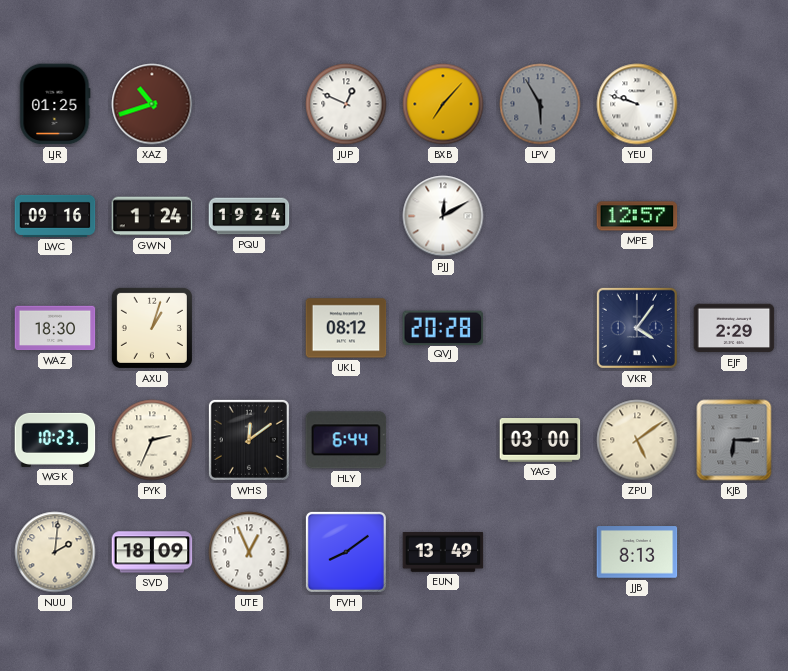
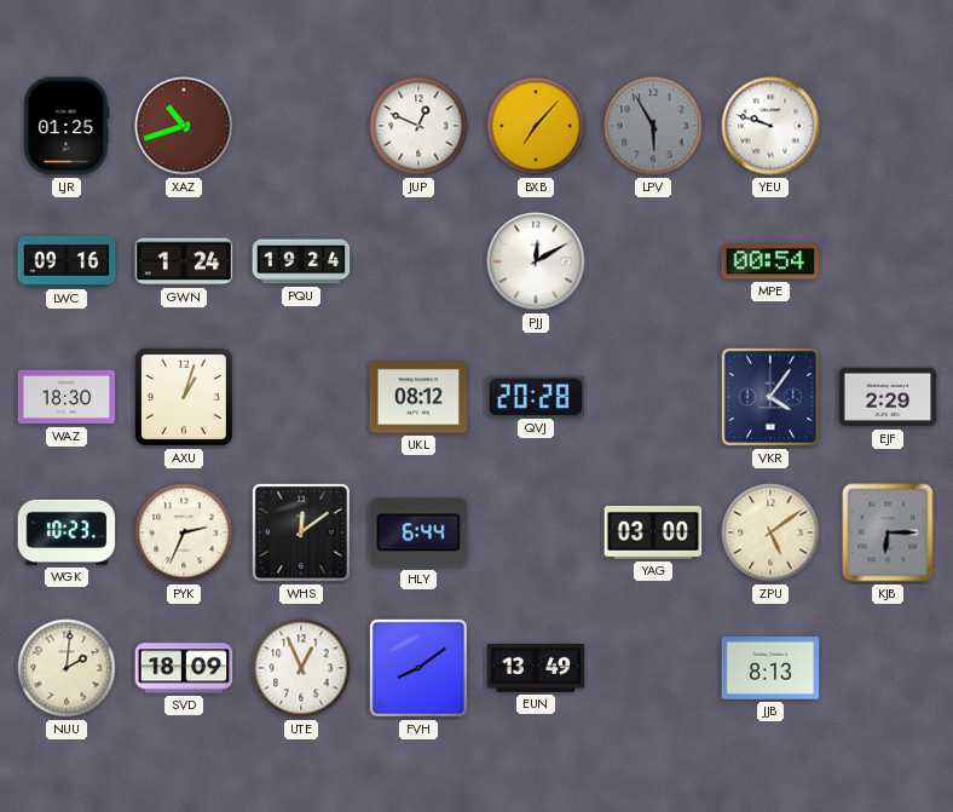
MPE: 12:57 -> 00:54 (770, 261)
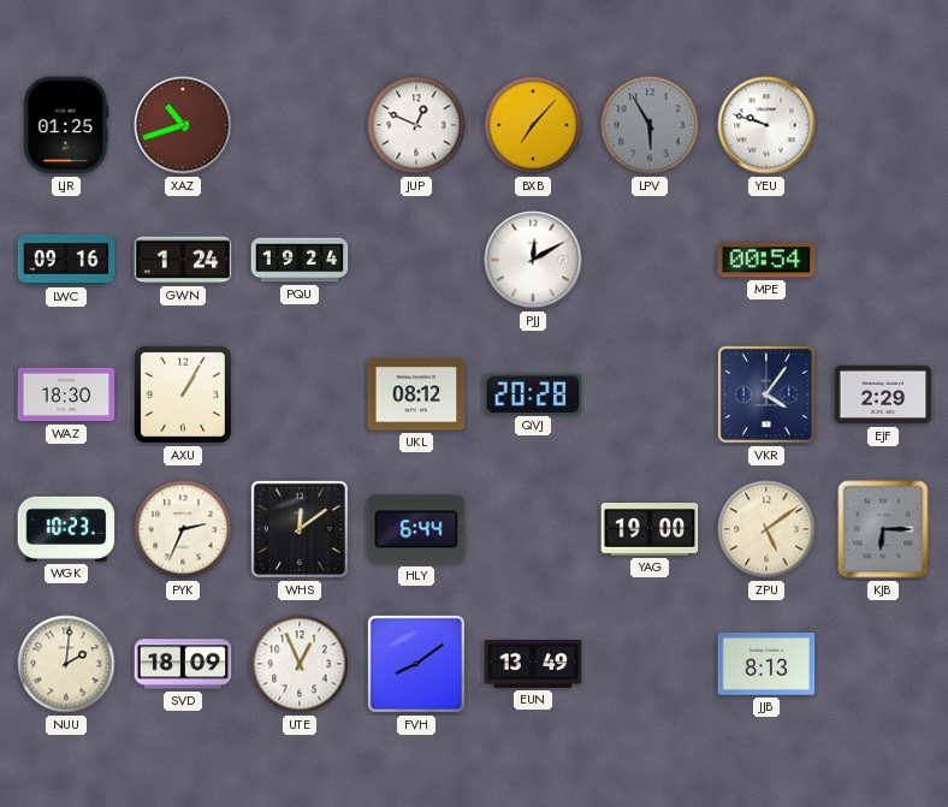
AXU: 1:03 -> 1:05 (183, 394)
YAG: 03:00 -> 19:00 (650, 530)
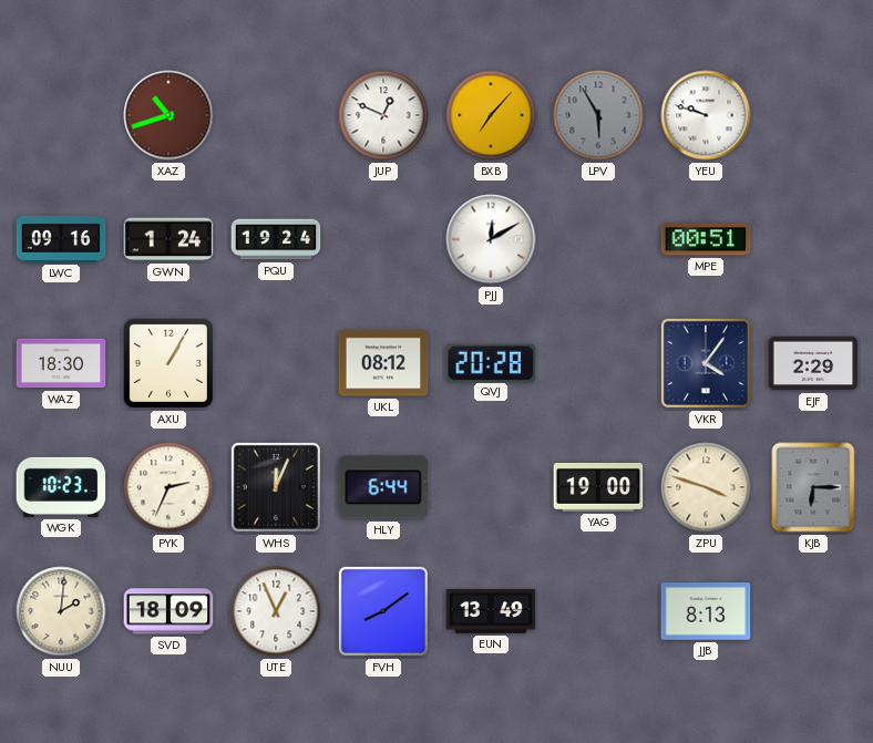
LJR: 01:25 -> none (66, 125)
MPE: 00:54 -> 00:51 (706, 239)
WHS: 12:09 -> 12:04 (276, 487)
ZPU: 5:09 -> 3:48 (706, 487)
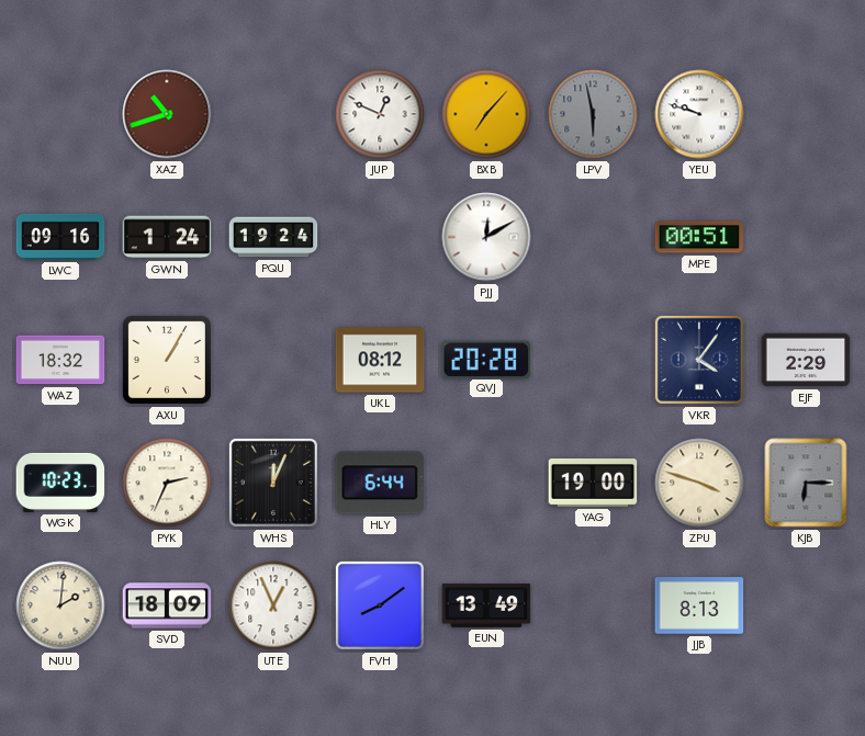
LPV: 5:55 -> 5:58 (593, 114)
WAZ: 18:30 -> 18:32 (60, 360)
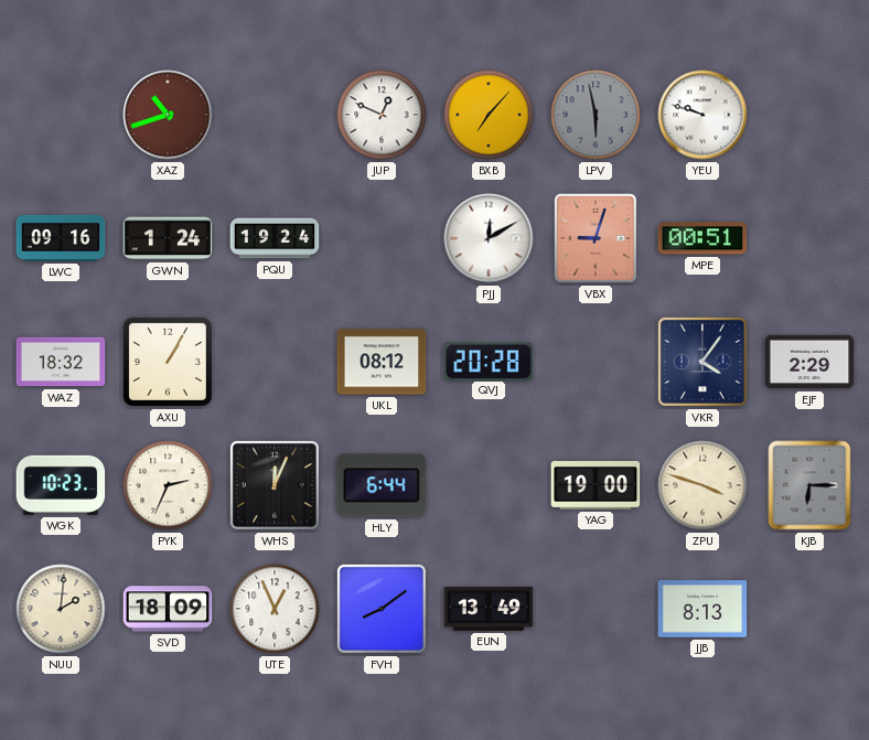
VBX: none -> 9:03 (596, 238)
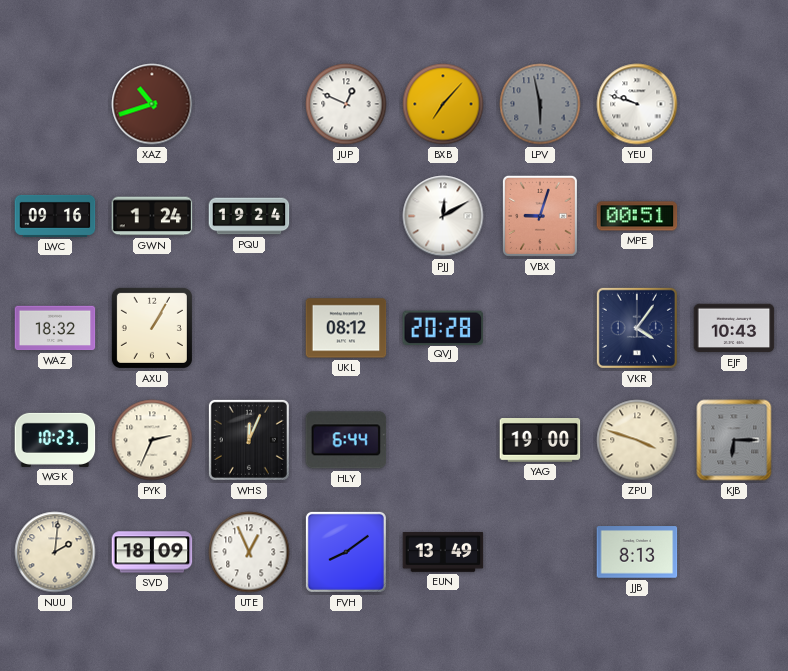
EJF: 2:29 -> 10:43 (734, 328)
